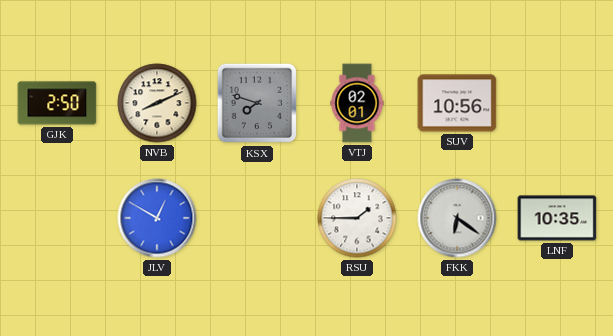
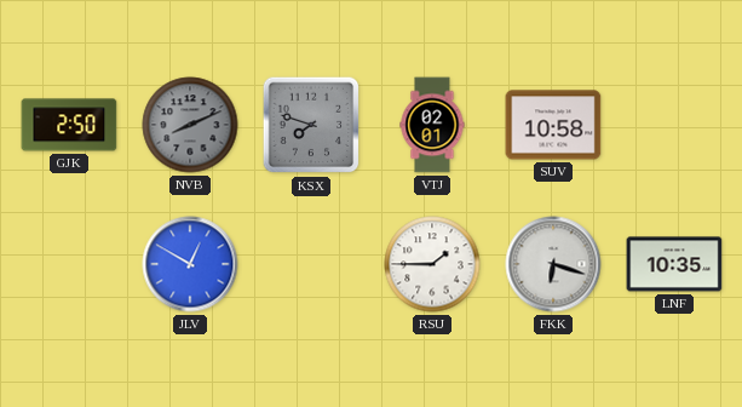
NVB dial: cream -> grey (190, 125)
SUV: 10:56 -> 10:58 (553, 125)
FKK: 6:21 -> 6:18 (553, 264)
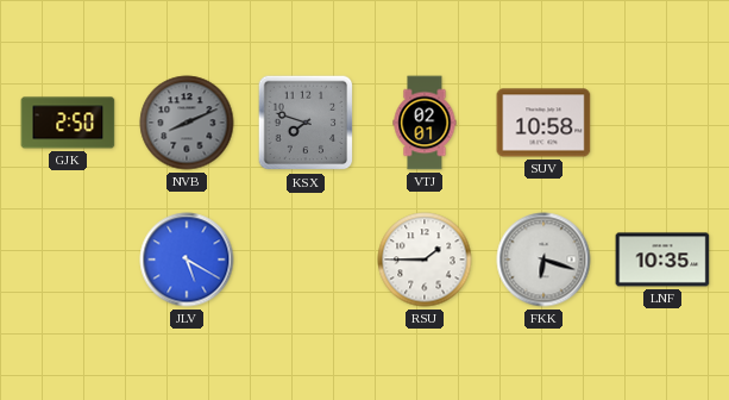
JLV: 12:50 -> 5:20 (187, 260)
